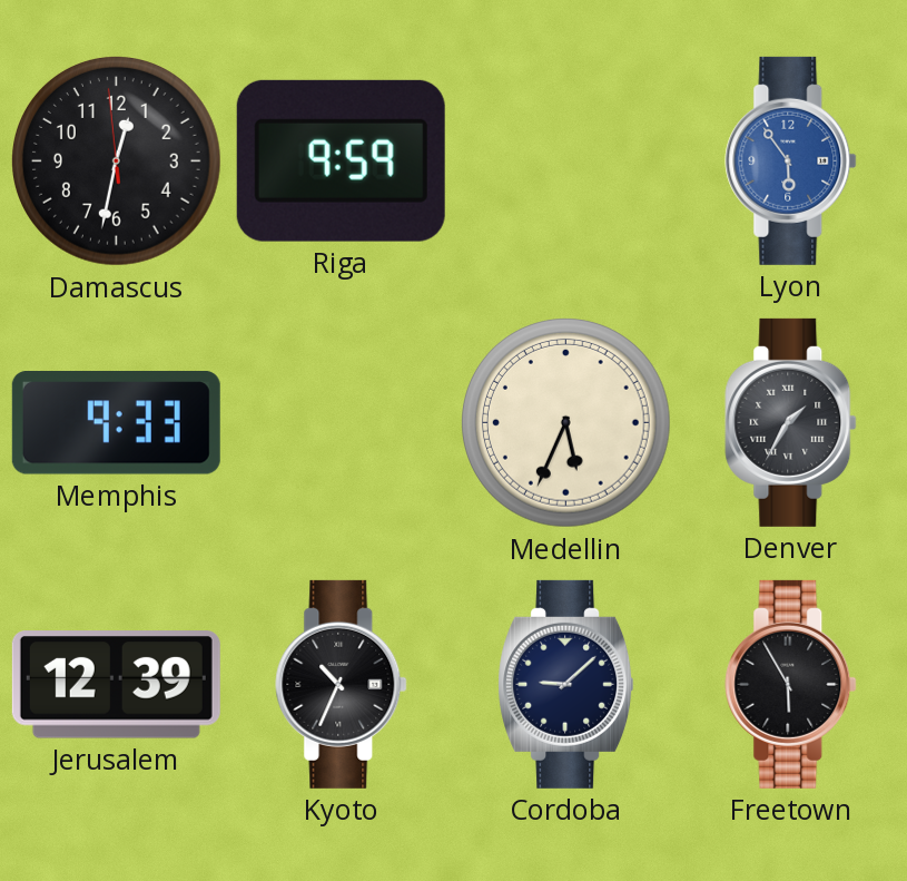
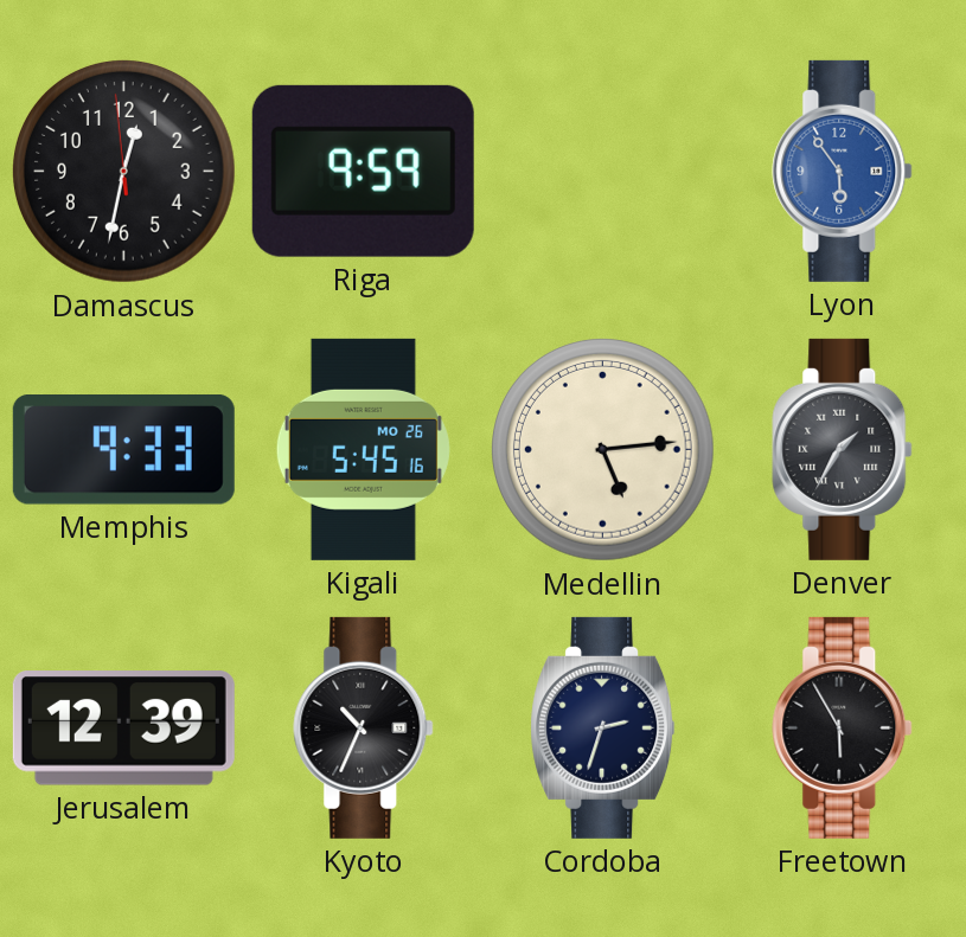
Kigali: none -> 5:45 (363, 449)
Medellin: 5:34 -> 5:14 (603, 450)
Cordoba: 9:08 -> 2:33 (603, 727)
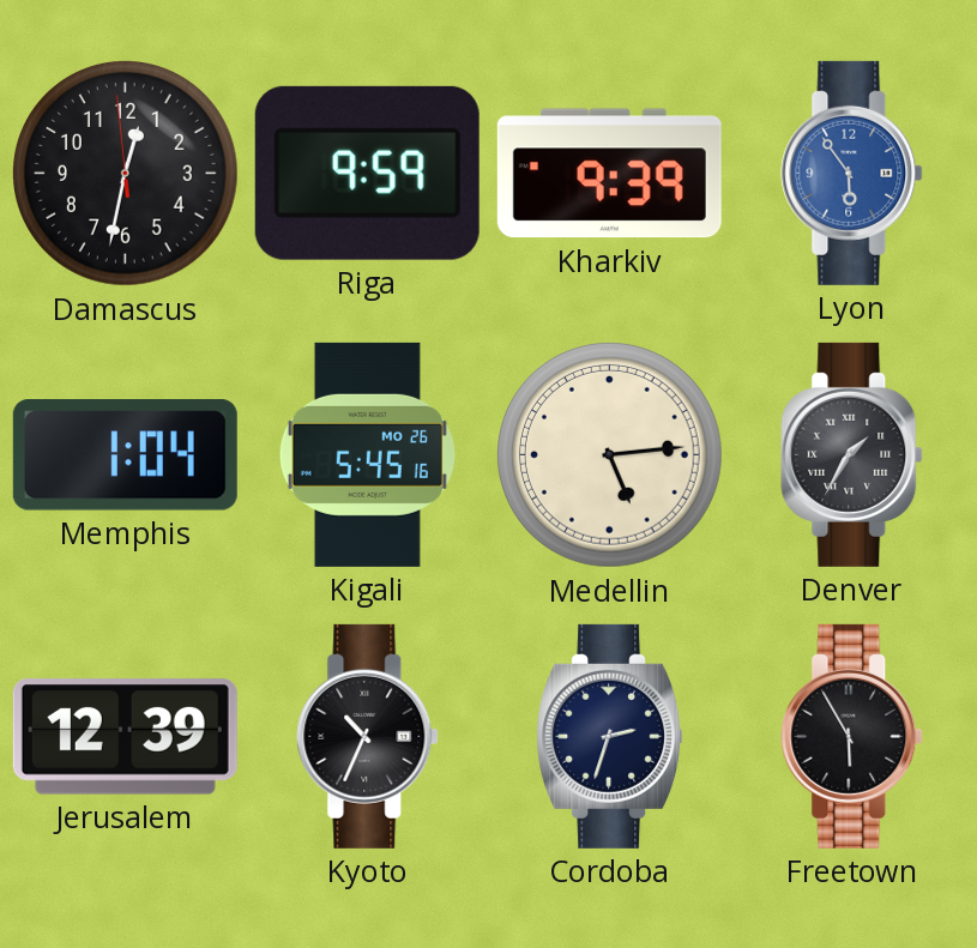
Kharkiv: none -> 9:39 (609, 174)
Memphis: 9:33 -> 1:04 (125, 455)
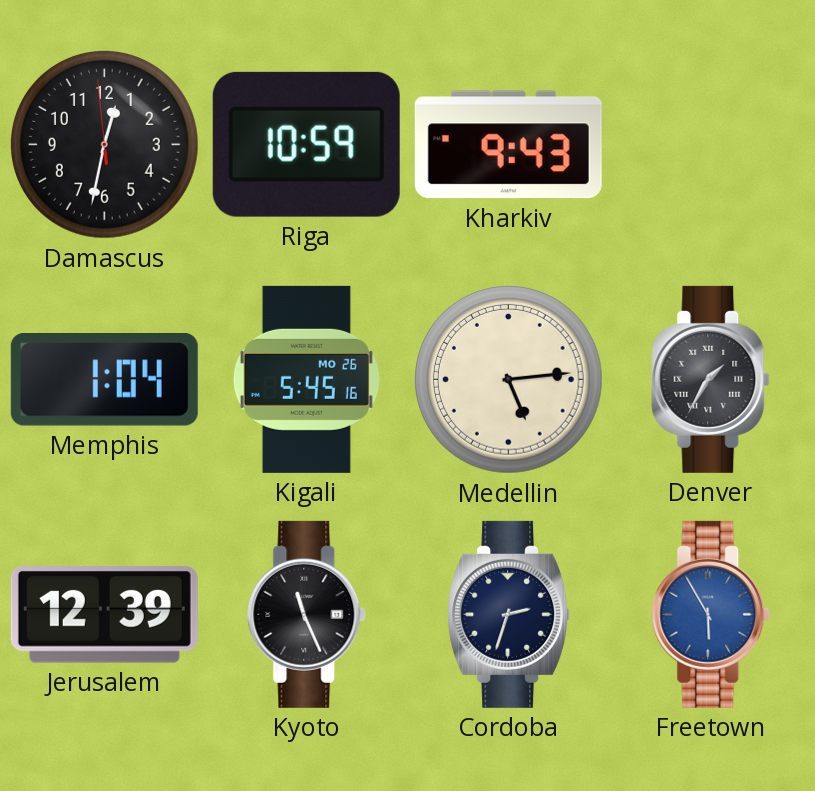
Riga: 9:59 -> 10:59 (306, 144)
Kharkiv: 9:39 -> 9:43 (508, 145)
Lyon: 5:54 -> none (852, 173)
Kyoto: 10:34 -> 11:26 (307, 614)
Freetown dial: black -> blue (711, 614)
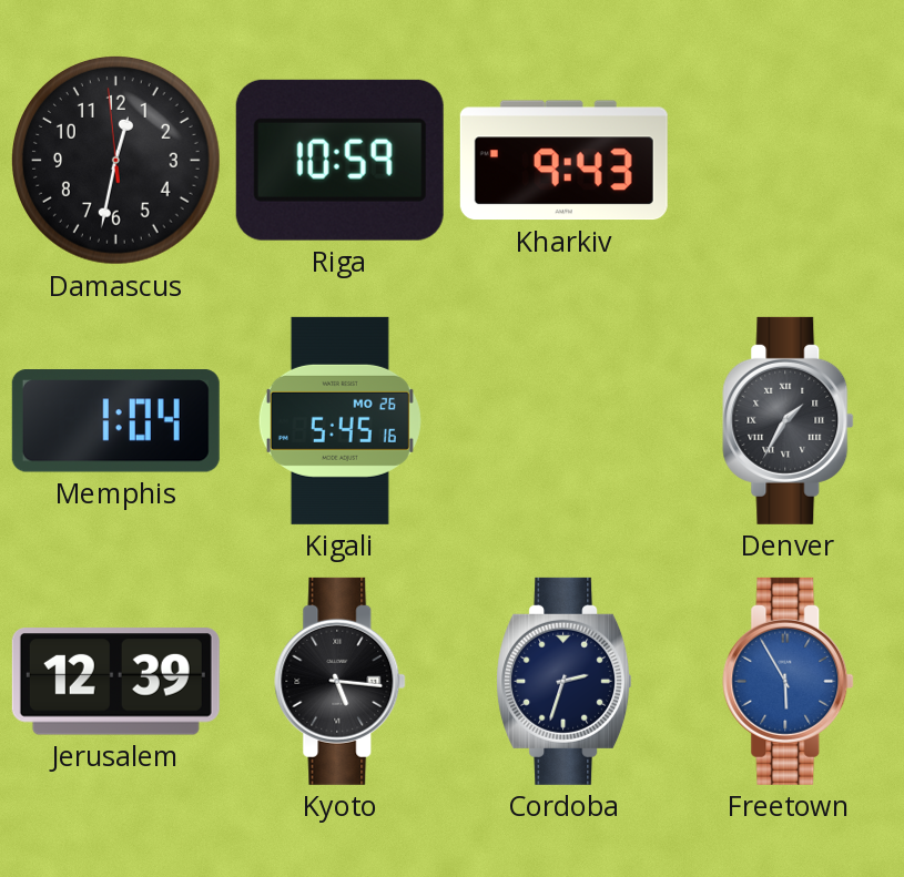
Medellin: 5:14 -> none (509, 380)
Kyoto: 11:26 -> 5:16 (341, 681)
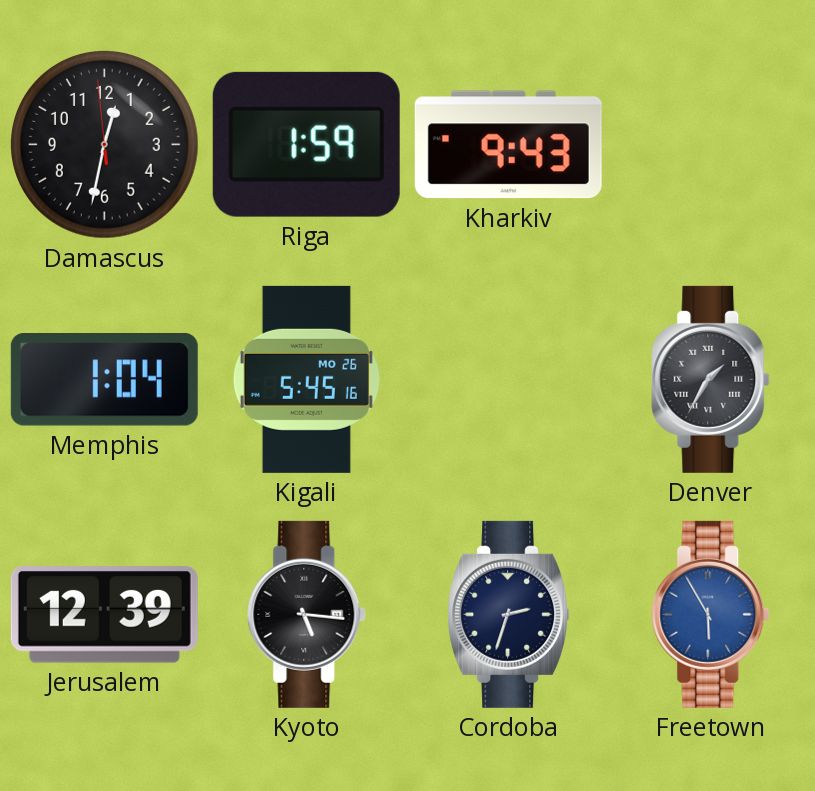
Riga: 10:59 -> 1:59 (306, 144)
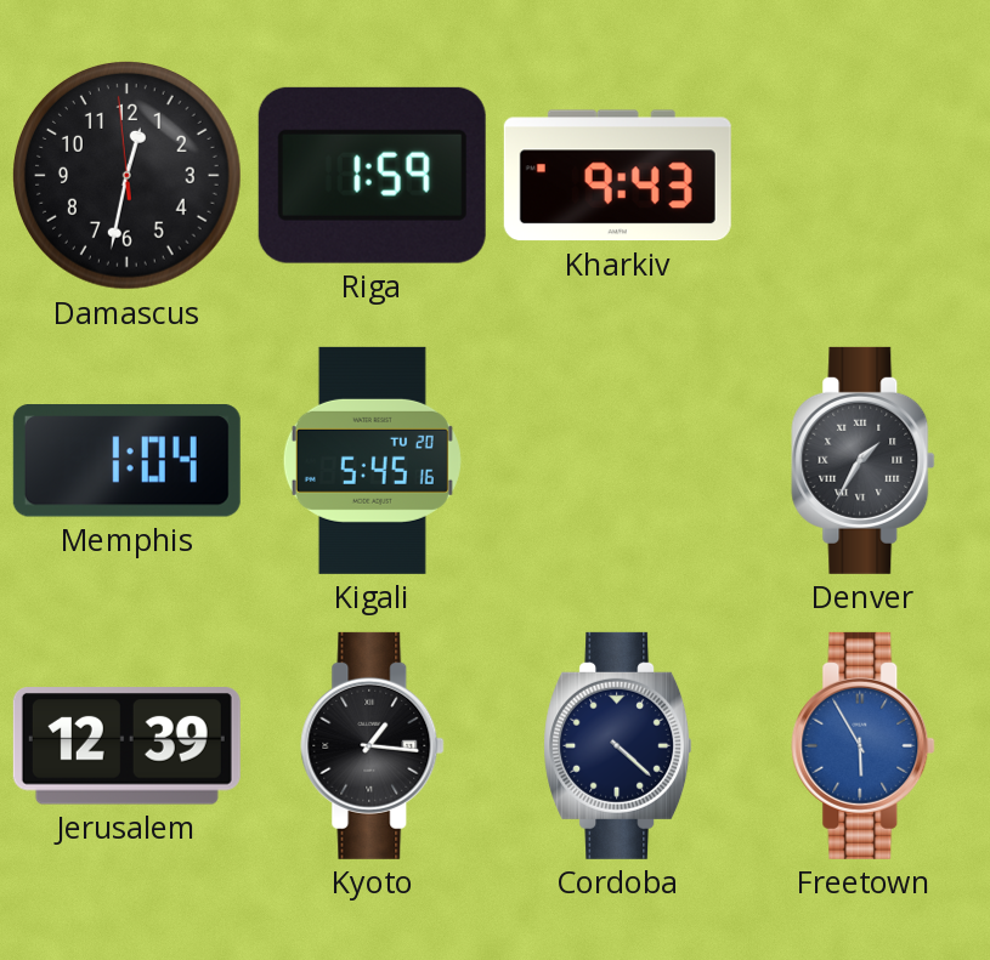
Kigali date: MO 26 -> TU 20 (372, 460)
Kyoto: 5:16 -> 1:16 (373, 745)
Cordoba: 2:33 -> 4:22 (618, 745)
